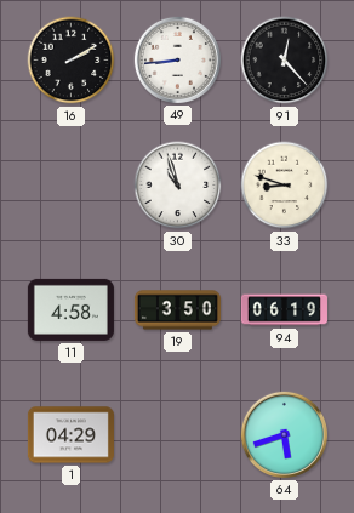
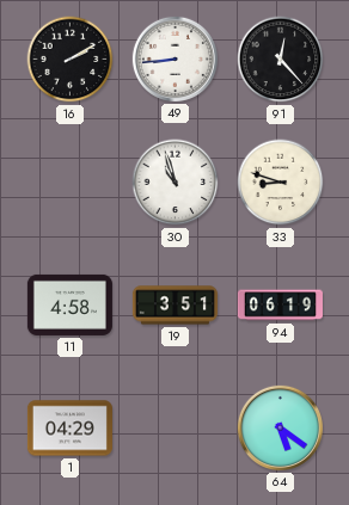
19: 3:50 -> 3:51 (174, 306)
64: 5:42 -> 5:21 (280, 427)
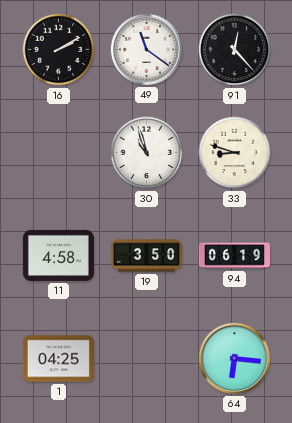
49: 8:44 -> 11:21 (146, 49)
19: 3:51 -> 3:50 (146, 256)
1: 04:29 -> 04:25 (58, 359)
64: 5:21 -> 6:16 (234, 358)
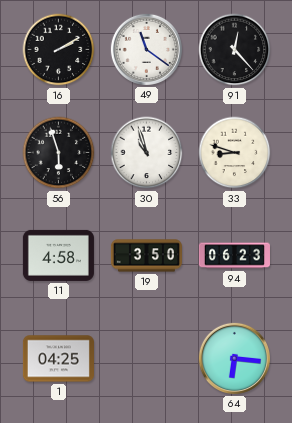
56: none -> 5:57 (59, 153)
94: 06:19 -> 06:23 (234, 256)
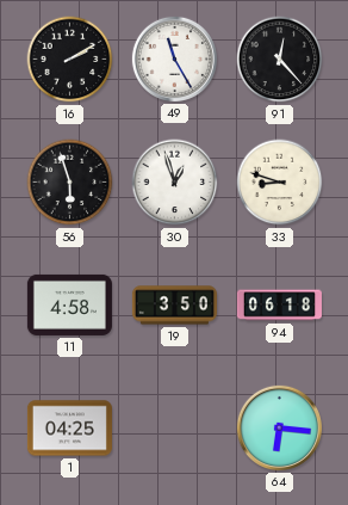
49: 11:21 -> 11:25 (174, 58)
30: 10:57 -> 12:57 (175, 183)
94: 06:23 -> 06:18 (279, 306)
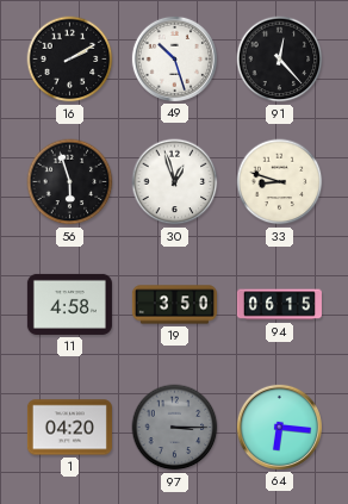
49: 11:25 -> 10:27 (174, 58)
94: 06:18 -> 06:15 (279, 305)
1: 04:25 -> 04:20 (69, 428)
97: none -> 3:15 (175, 428)
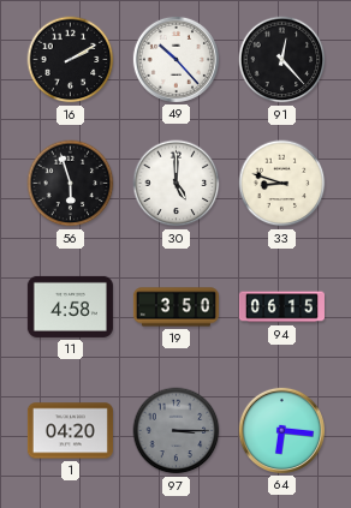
49: 10:27 -> 10:23 (175, 59)
30: 12:57 -> 5:00 (177, 184)
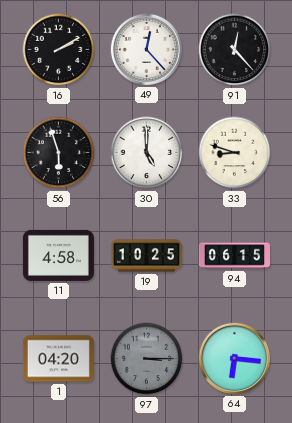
49: 10:23 -> 12:23 (146, 49)
19: 3:50 -> 10:25 (146, 256)
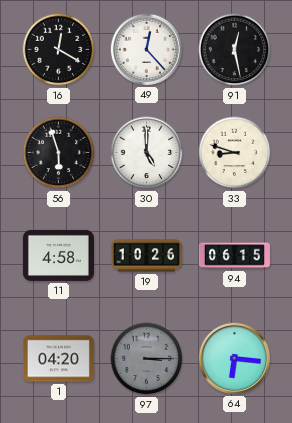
16: 2:10 -> 12:20 (59, 50)
91: 12:23 -> 12:28 (235, 50)
19: 10:25 -> 10:26 (146, 256)
